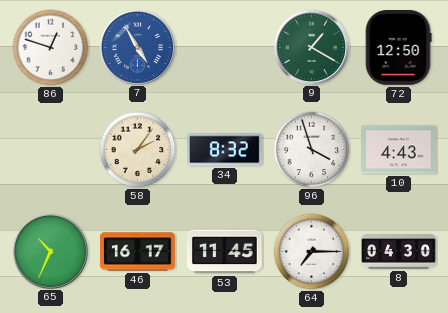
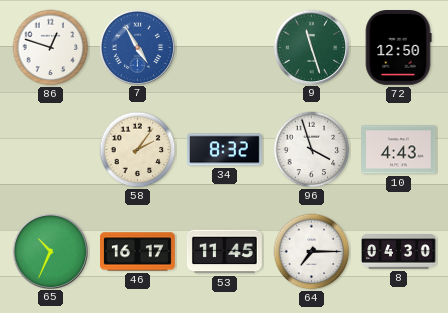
9: 1:20 -> 11:27 (311, 47)
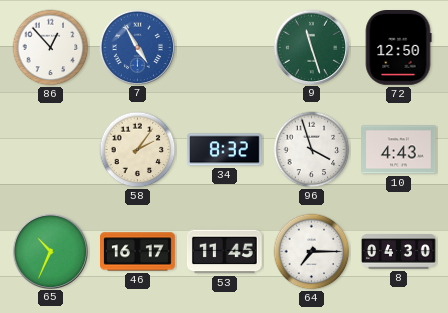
86: 12:48 -> 12:53 (51, 48)
